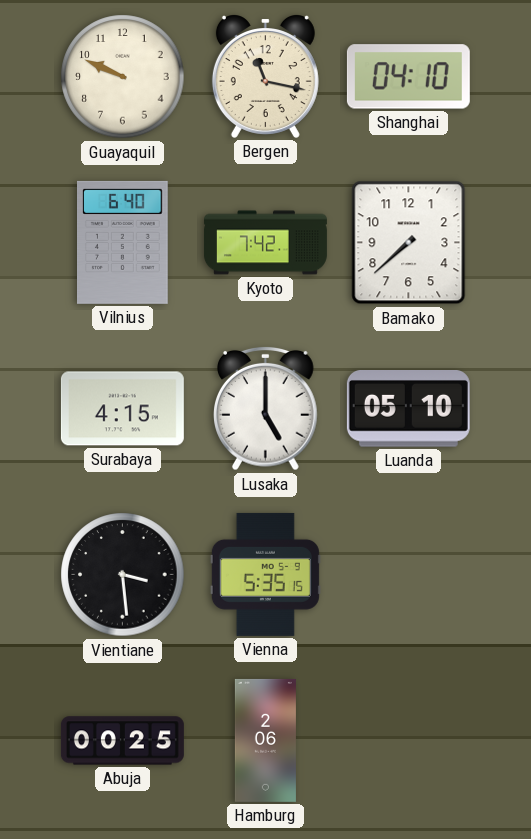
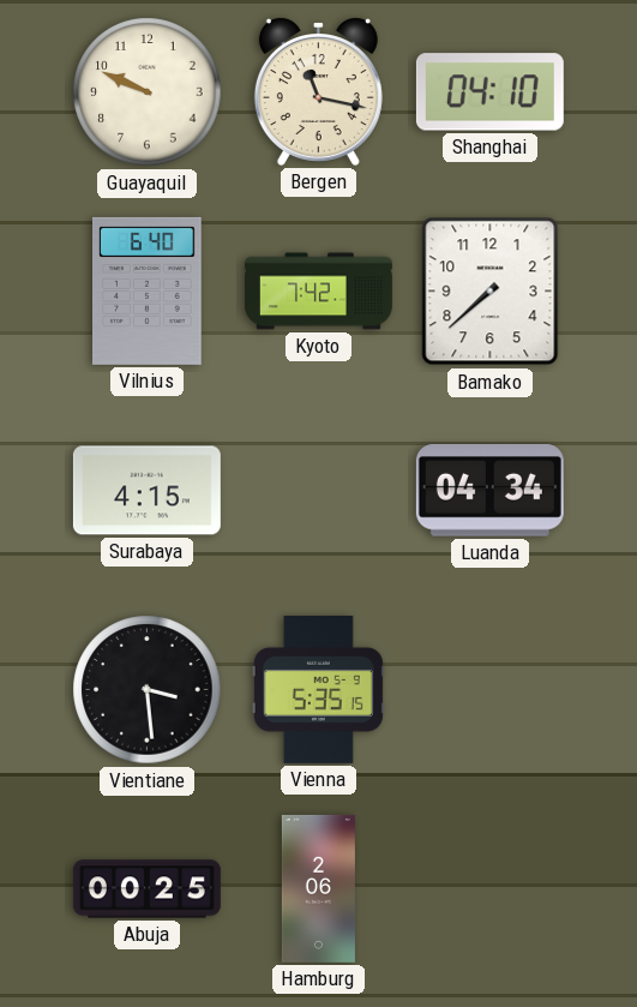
Lusaka: 5:00 -> none (266, 408)
Luanda: 05:10 -> 04:34 (489, 491)
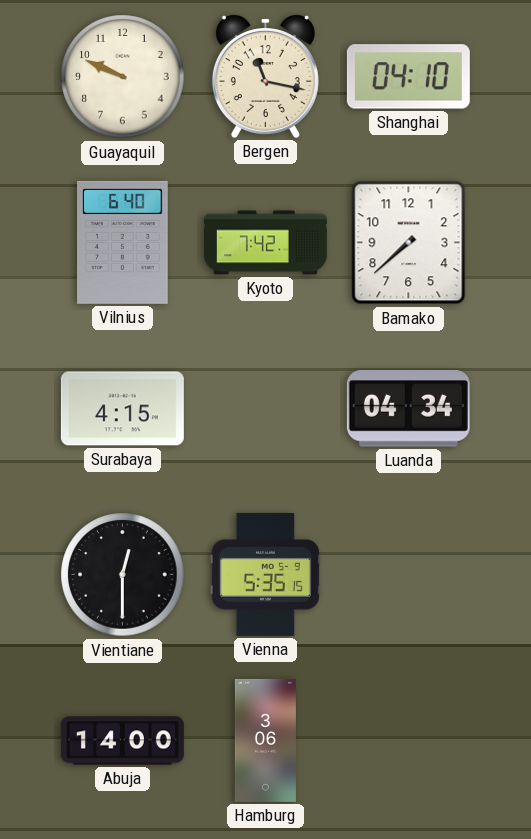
Vientiane: 3:29 -> 12:30 (123, 575)
Abuja: 00:25 -> 14:00 (122, 741)
Hamburg: 2:06 -> 3:06 (265, 740)
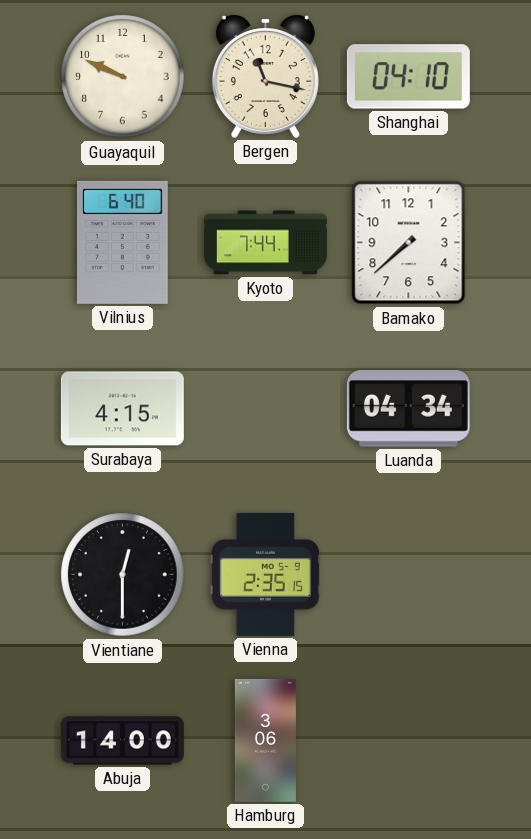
Kyoto: 7:42 -> 7:44 (265, 243)
Vienna: 5:35 -> 2:35 (265, 574)
